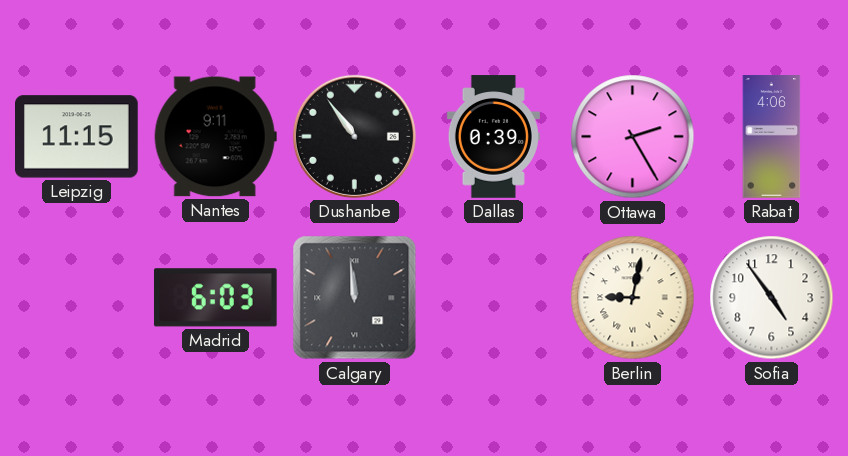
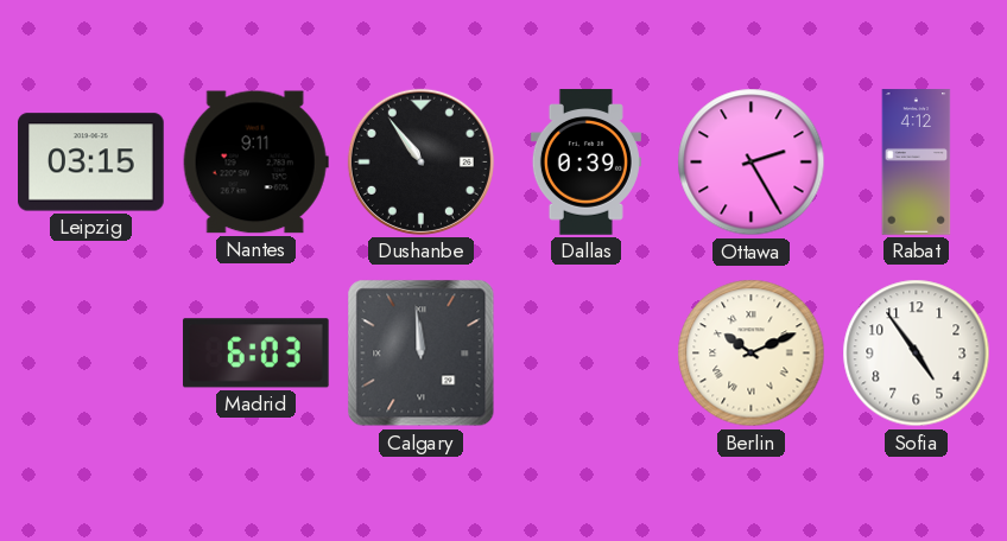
Leipzig: 11:15 -> 03:15 (91, 163)
Rabat: 4:06 -> 4:12 (917, 163)
Berlin: 9:02 -> 10:11 (752, 354)
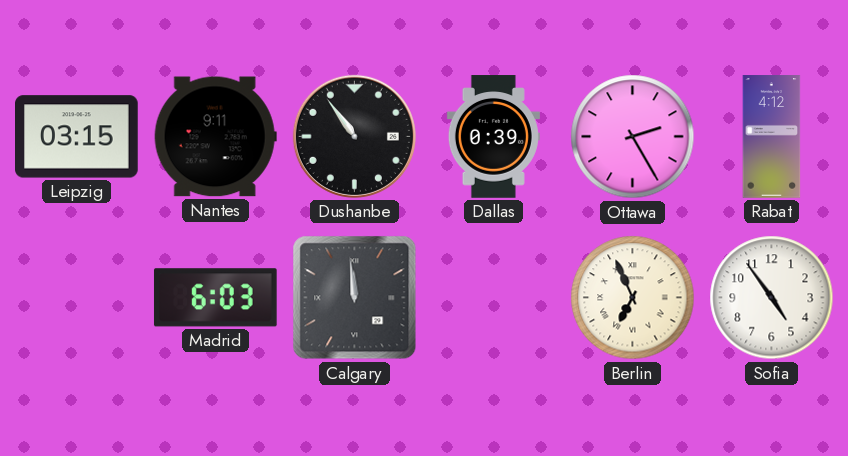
Berlin: 10:11 -> 6:56 (633, 298)
